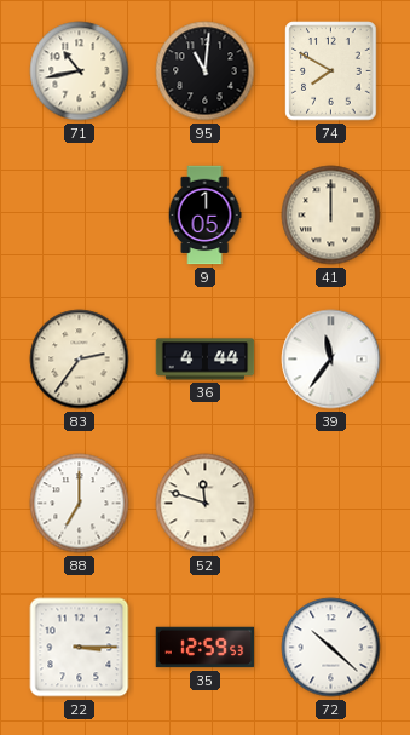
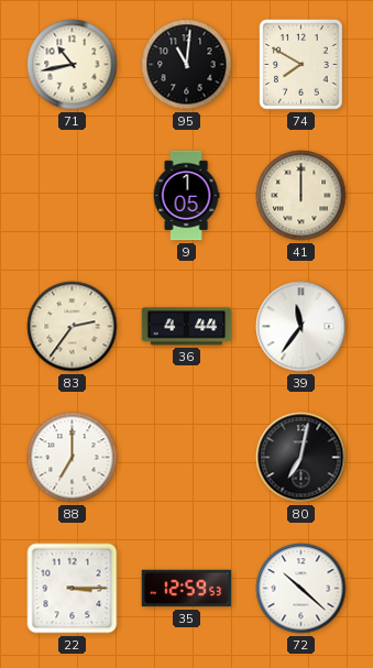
52: 11:48 -> none (206, 504)
80: none -> 7:02 (301, 458)
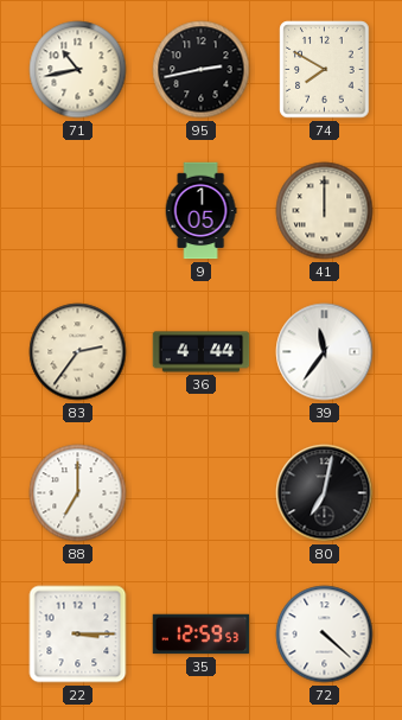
95: 11:01 -> 2:43 (202, 70)
72: 10:22 -> 4:22 (325, 635)
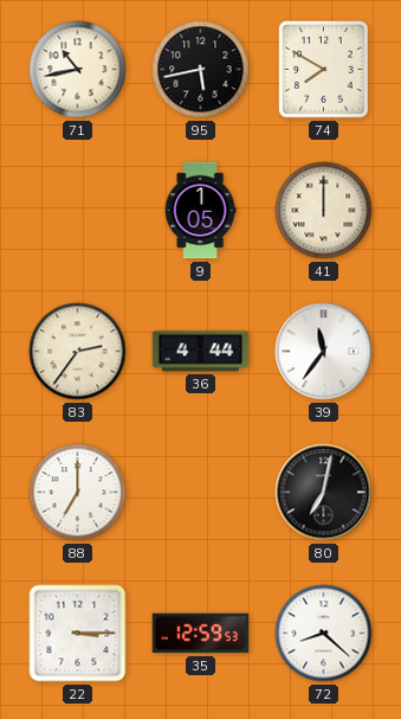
95: 2:43 -> 5:43 (201, 70)
72: 4:22 -> 8:22 (324, 634)
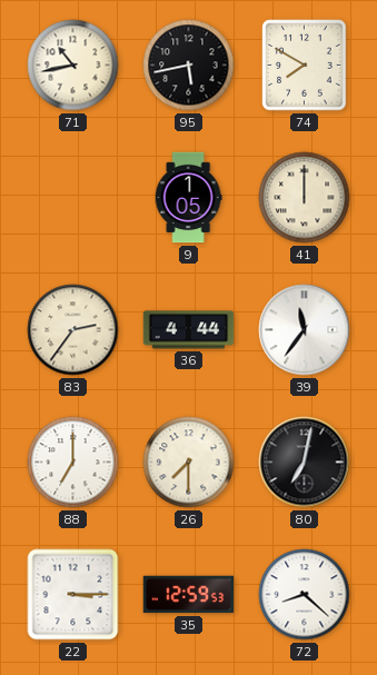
26: none -> 7:30 (189, 463)
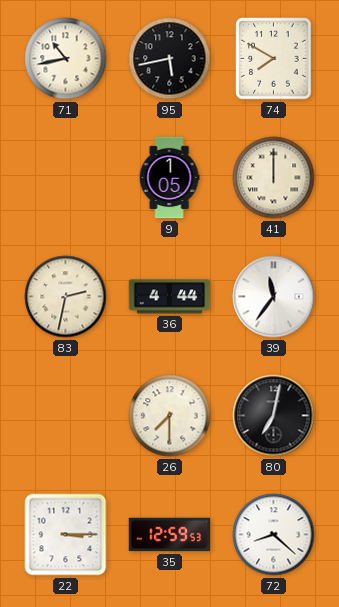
83: 2:36 -> 2:32 (66, 297)
88: 7:00 -> none (73, 463)
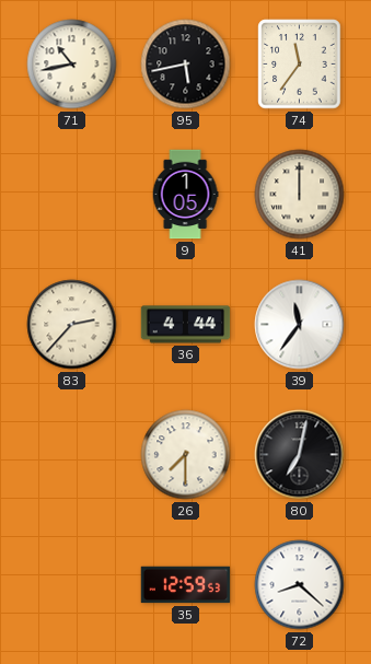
74: 7:50 -> 11:36 (300, 65)
83: 2:32 -> 2:37 (72, 325)
22: 3:15 -> none (66, 535)
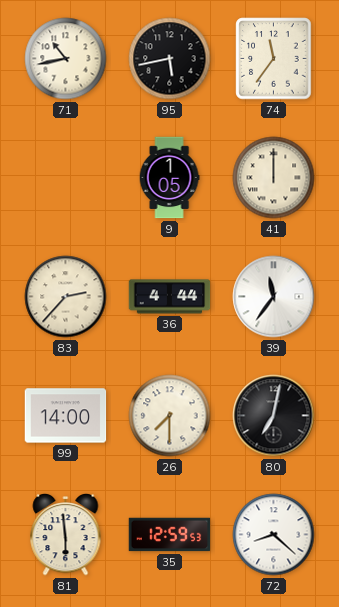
99: none -> 14:00 (66, 416)
81: none -> 5:59 (66, 535)
